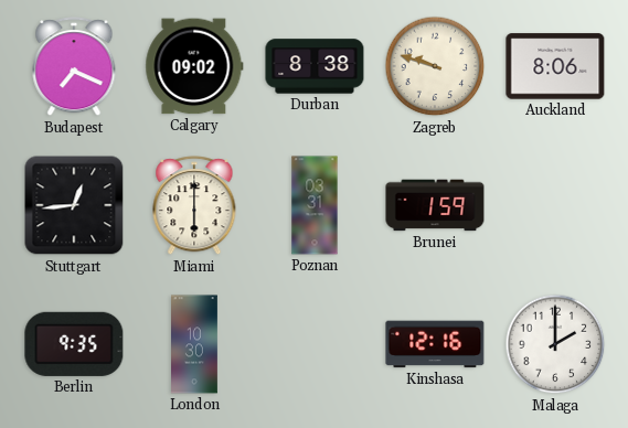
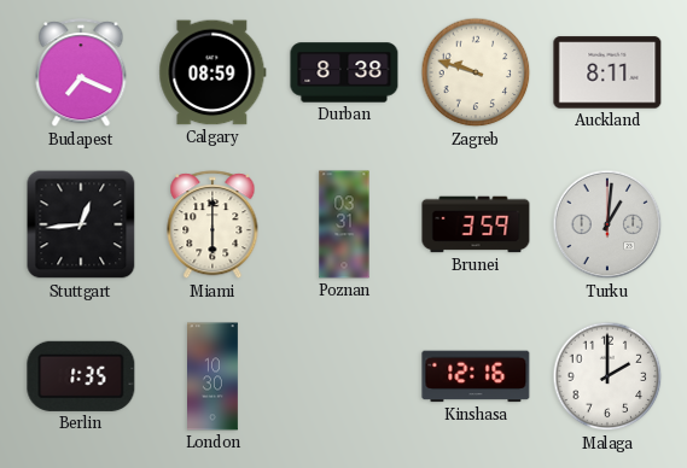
Calgary: 09:02 -> 08:59 (212, 72)
Auckland: 8:06 -> 8:11 (607, 72)
Brunei: 1:59 -> 3:59 (476, 224)
Turku: none -> 1:01 (607, 224)
Berlin: 9:35 -> 1:35 (81, 376)
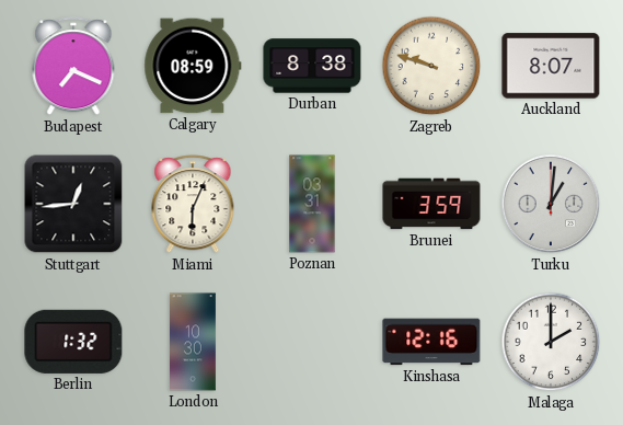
Auckland: 8:11 -> 8:07 (551, 66)
Miami: 6:00 -> 6:04 (193, 205)
Berlin: 1:35 -> 1:32 (73, 342)
